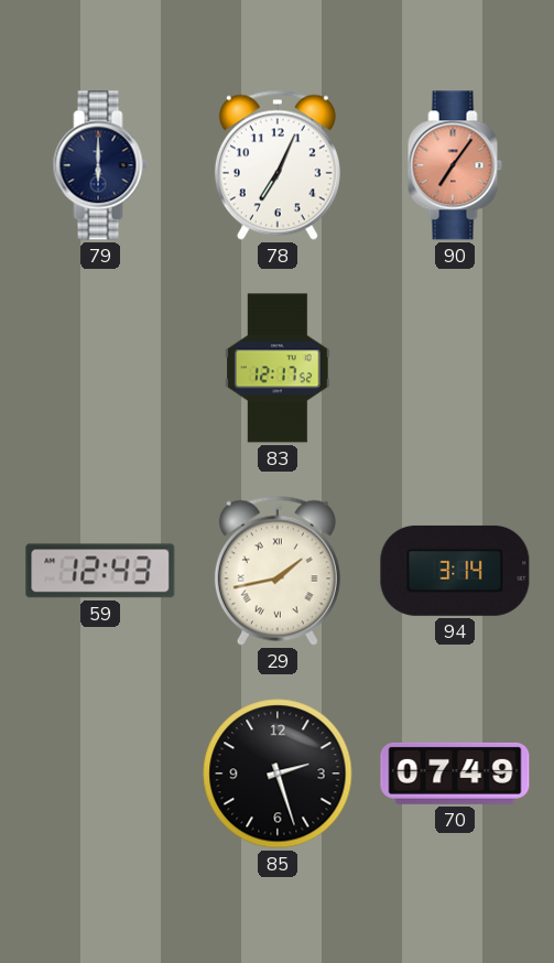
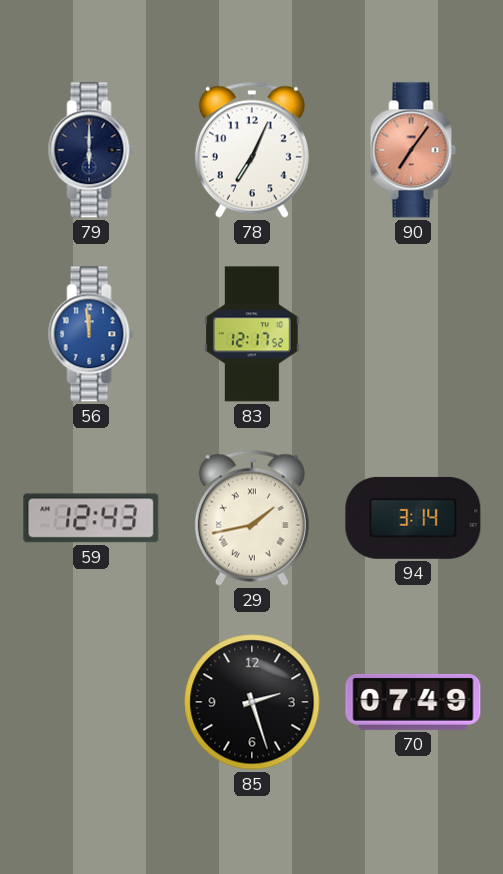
56: none -> 11:59 (91, 334)
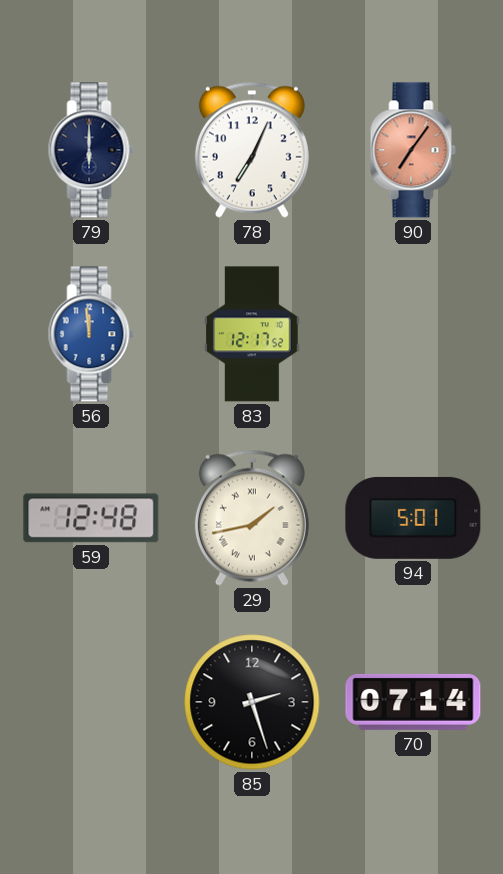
59: 12:43 -> 12:48 (91, 518)
94: 3:14 -> 5:01 (413, 518)
70: 07:49 -> 07:14 (413, 702)
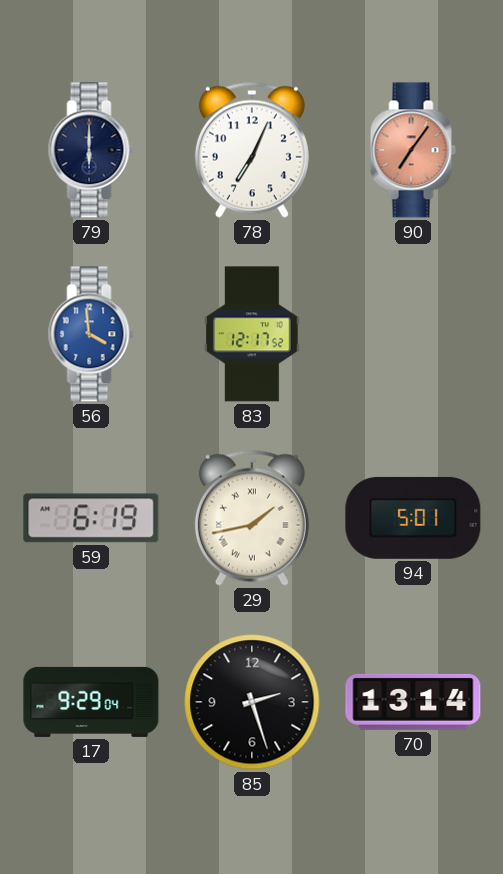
56: 11:59 -> 3:59 (91, 334)
59: 12:48 -> 6:19 (91, 518)
17: none -> 9:29 (91, 702)
70: 07:14 -> 13:14 (413, 702)
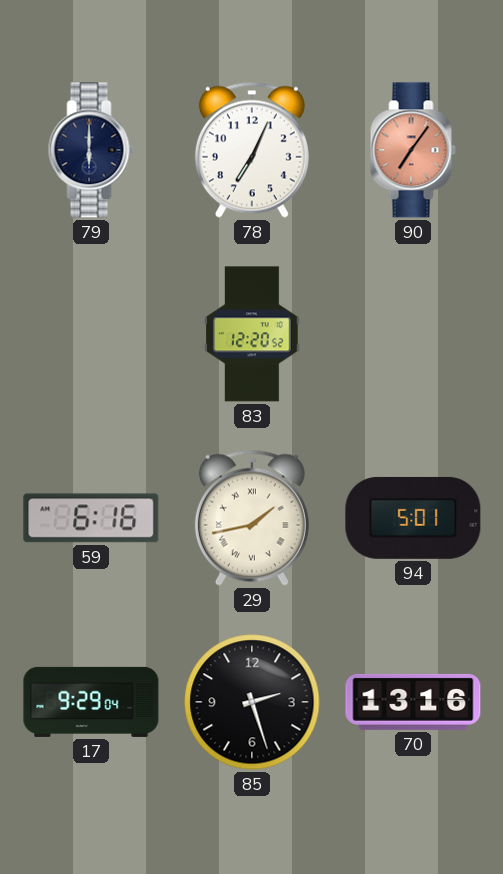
56: 3:59 -> none (91, 334)
83: 12:17 -> 12:20 (252, 334)
59: 6:19 -> 6:16 (91, 518)
70: 13:14 -> 13:16 (413, 702)
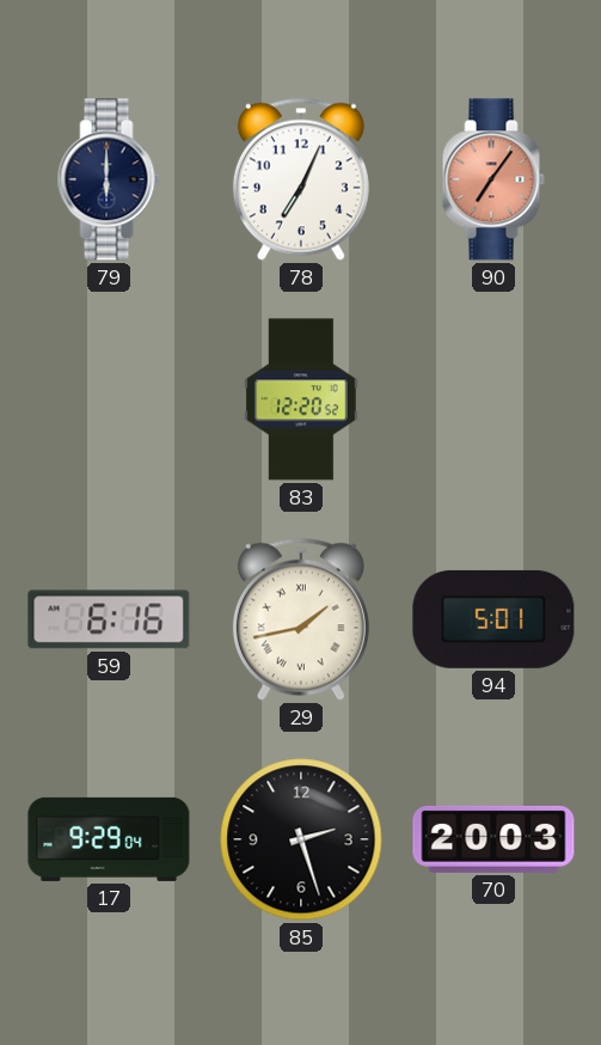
70: 13:16 -> 20:03 (493, 839)
